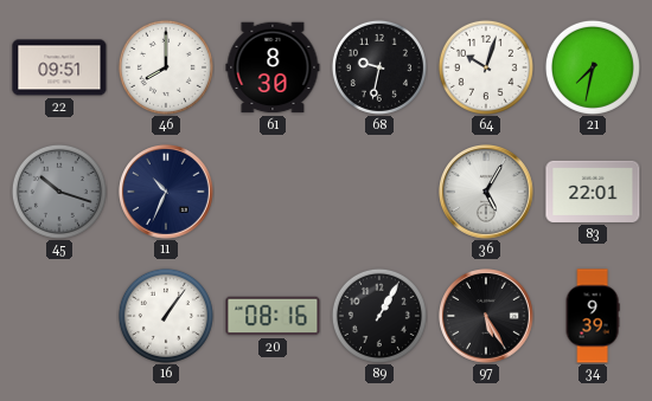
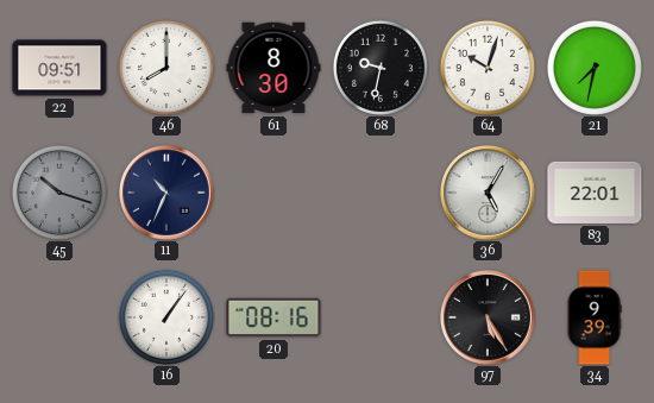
89: 1:05 -> none (379, 316)
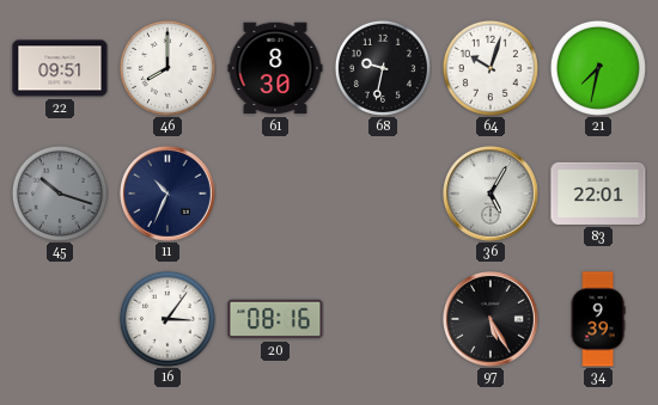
16: 1:06 -> 3:06 (167, 319)
